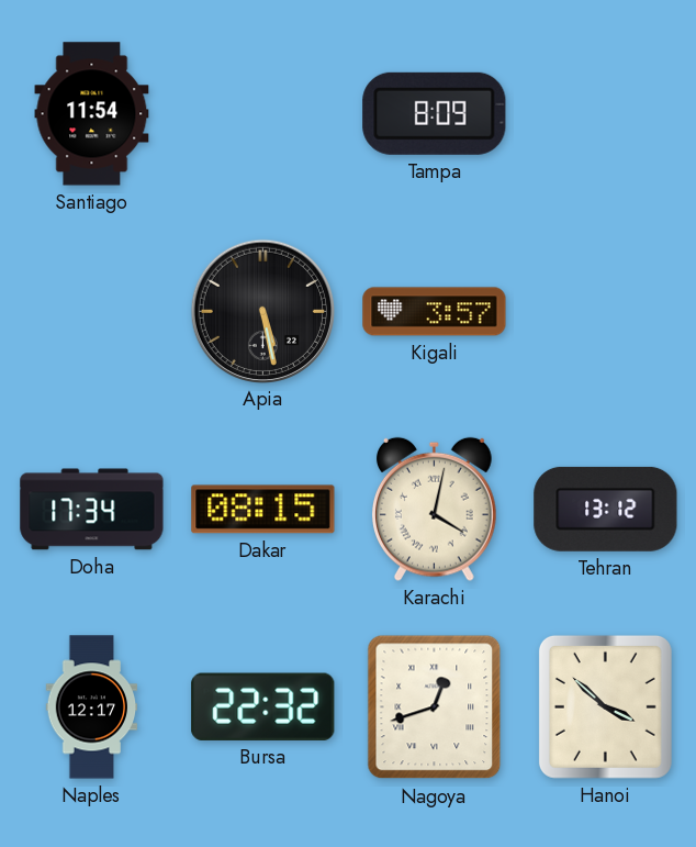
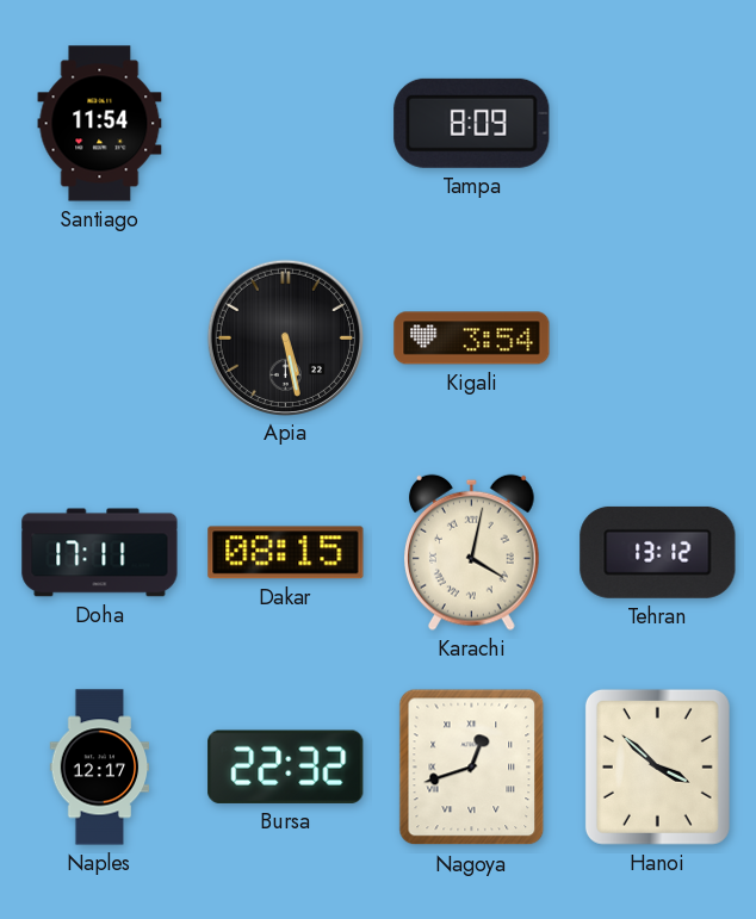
Kigali: 3:57 -> 3:54 (472, 339)
Doha: 17:34 -> 17:11 (100, 553)
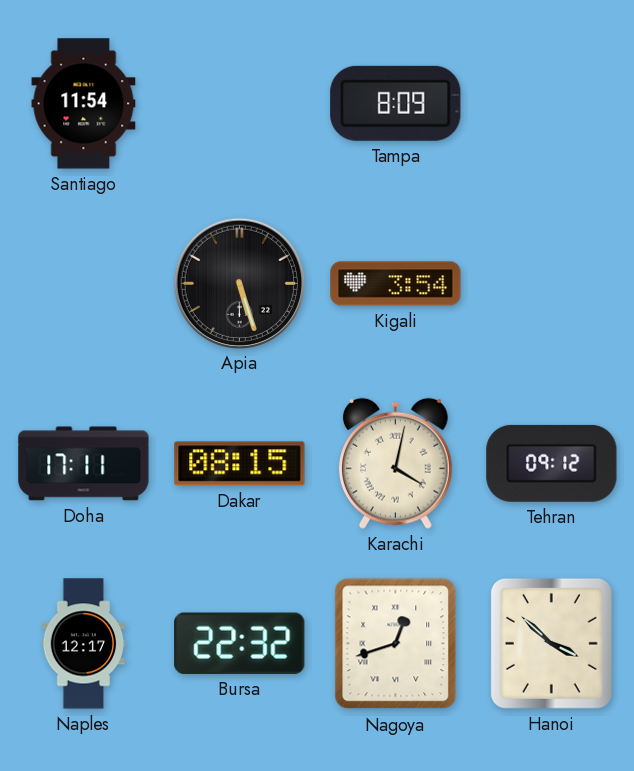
Apia: 5:28 -> 5:27 (239, 283)
Tehran: 13:12 -> 09:12 (552, 463)
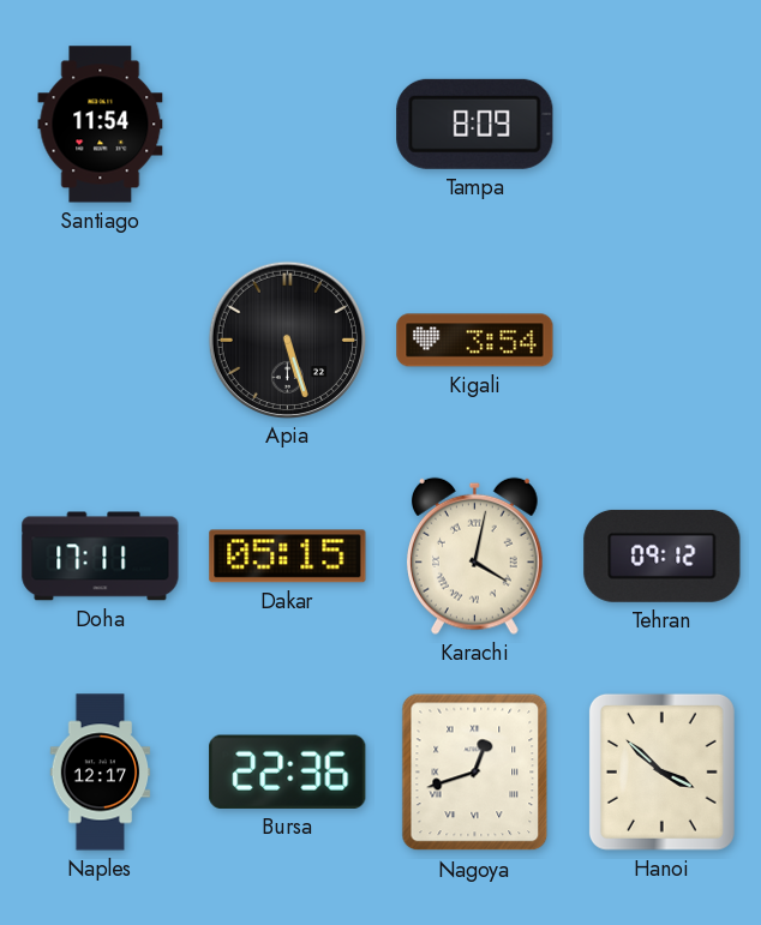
Dakar: 08:15 -> 05:15 (288, 557)
Bursa: 22:32 -> 22:36 (288, 771)
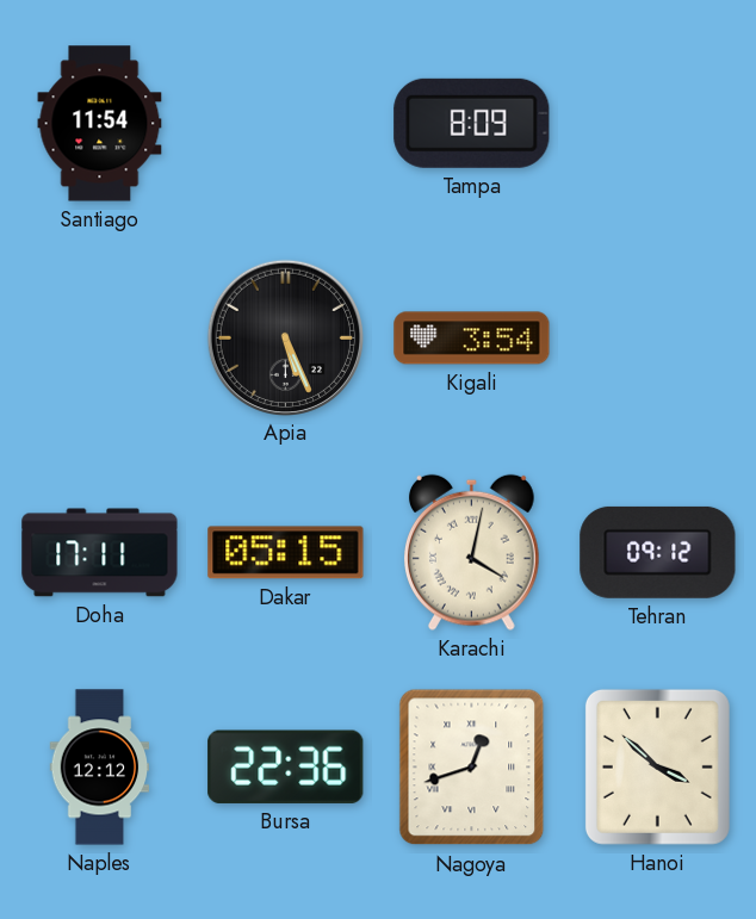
Apia: 5:27 -> 5:26 (285, 337)
Naples: 12:17 -> 12:12 (100, 768)
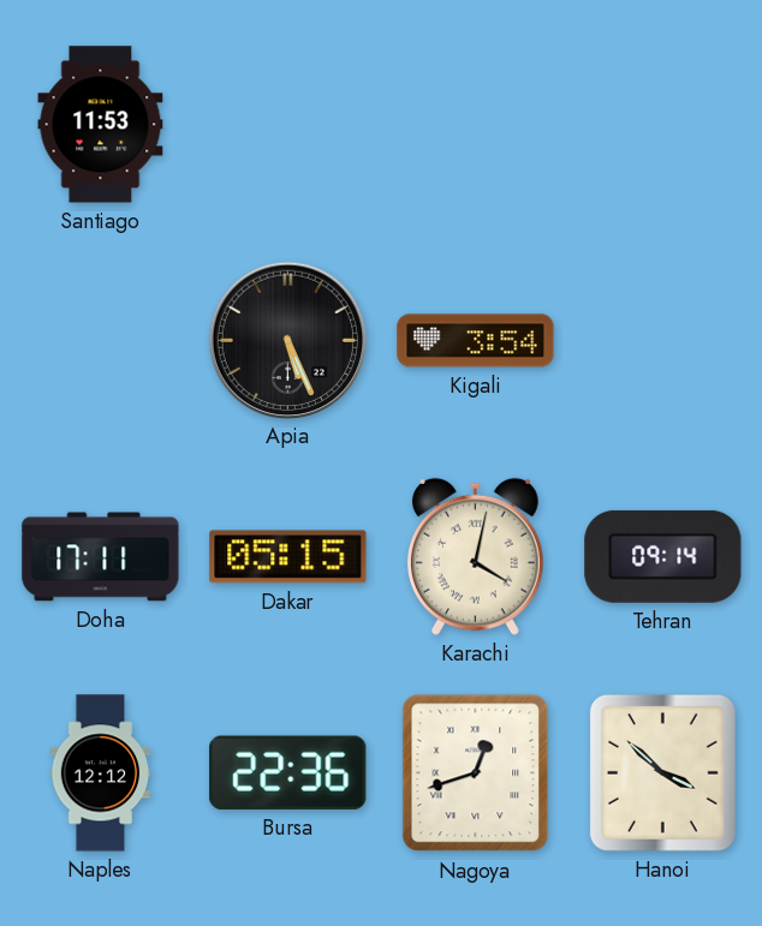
Santiago: 11:54 -> 11:53 (101, 125)
Tampa: 8:09 -> none (472, 123)
Tehran: 09:12 -> 09:14 (663, 556)
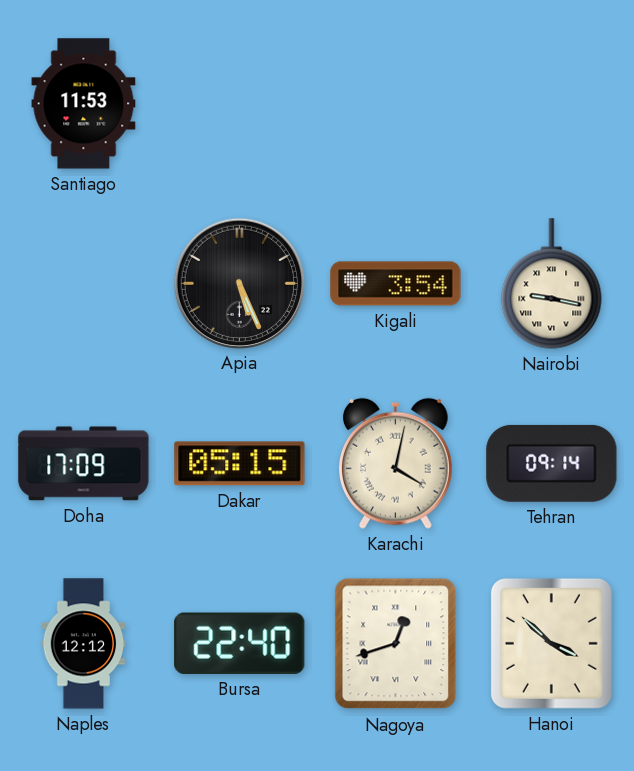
Nairobi: none -> 9:17 (552, 284)
Doha: 17:11 -> 17:09 (84, 464)
Bursa: 22:36 -> 22:40 (240, 643)
